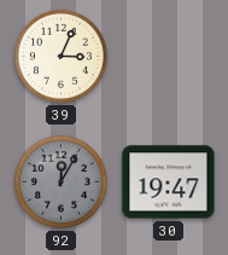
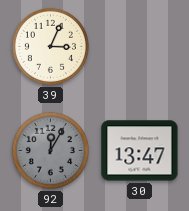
30: 19:47 -> 13:47 (140, 151)
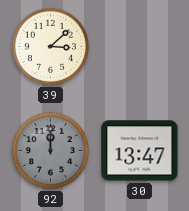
39: 3:04 -> 3:08 (50, 46)
92: 12:05 -> 12:00 (50, 150)
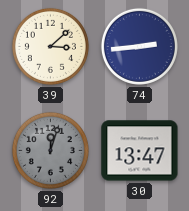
74: none -> 2:44 (139, 46)
92: 12:00 -> 12:03 (50, 150)
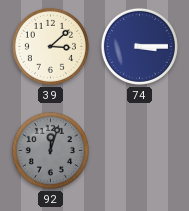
74: 2:44 -> 3:15 (139, 46)
30: 13:47 -> none (140, 151)
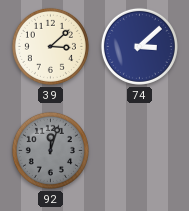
74: 3:15 -> 3:08 (139, 46)
